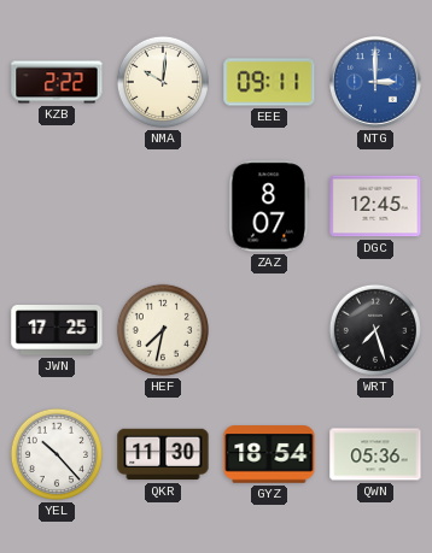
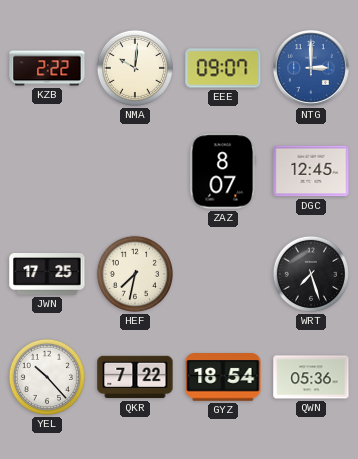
EEE: 09:11 -> 09:07 (223, 68)
QKR: 11:30 -> 7:22 (135, 377)
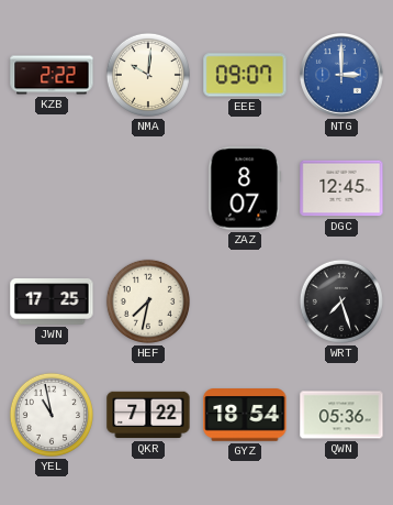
YEL: 10:23 -> 10:58 (52, 415)
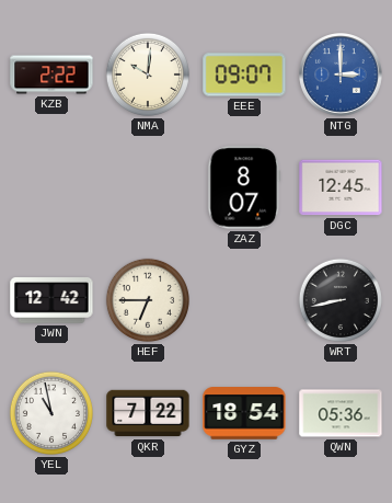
JWN: 17:25 -> 12:42 (51, 301)
HEF: 7:32 -> 6:45 (148, 300)
WRT: 7:27 -> 8:43 (341, 300)
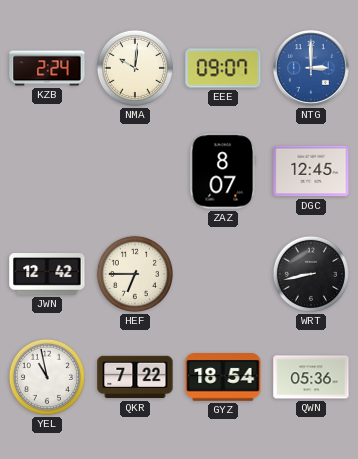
KZB: 2:22 -> 2:24 (47, 68)
